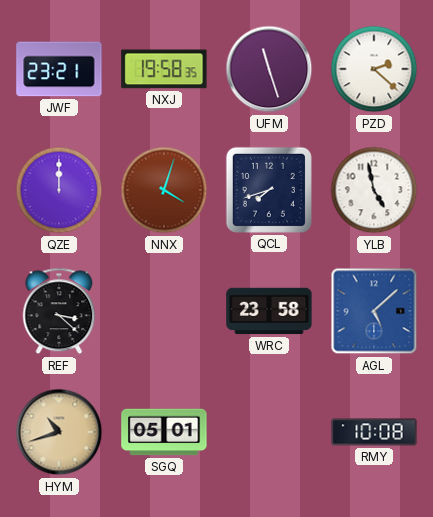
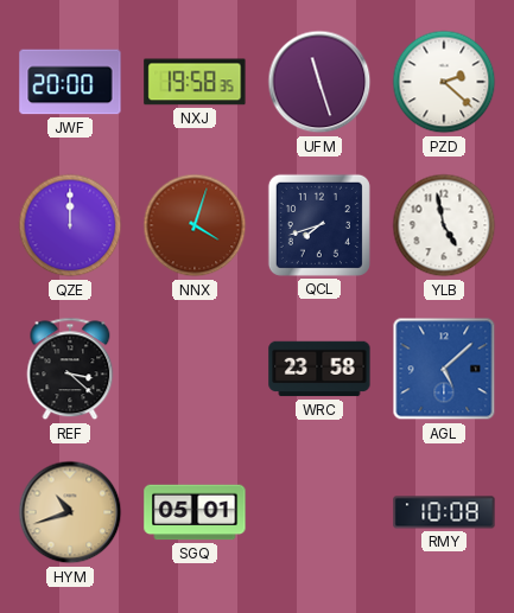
JWF: 23:21 -> 20:00 (70, 82)
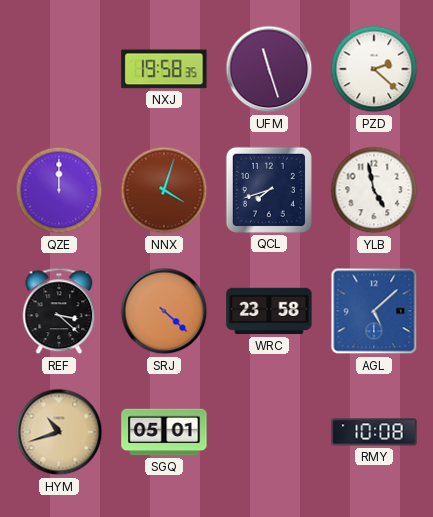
JWF: 20:00 -> none (70, 82)
SRJ: none -> 4:22 (164, 311)
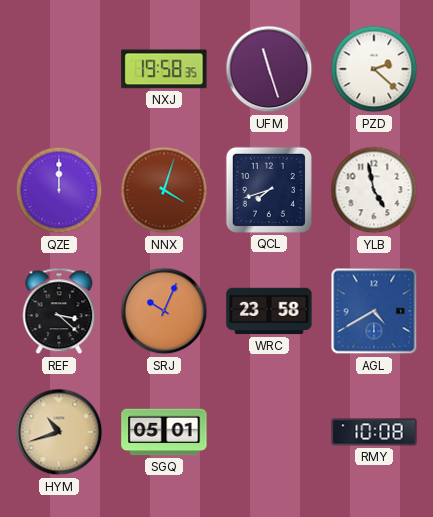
SRJ: 4:22 -> 10:04 (164, 311)
AGL: 5:08 -> 4:40 (374, 311)
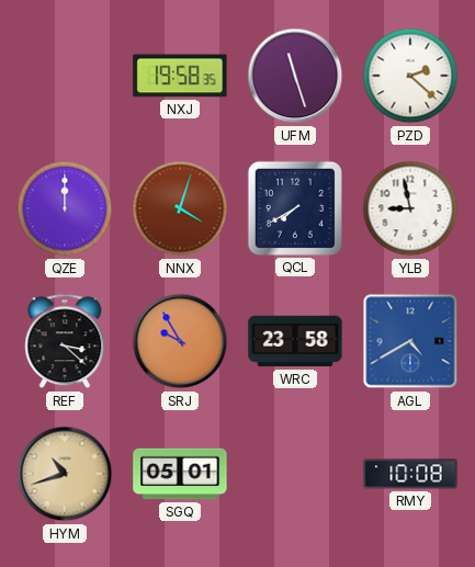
QCL: 7:42 -> 7:40 (295, 208)
YLB: 4:58 -> 8:58 (410, 208)
SRJ: 10:04 -> 9:55 (180, 341)
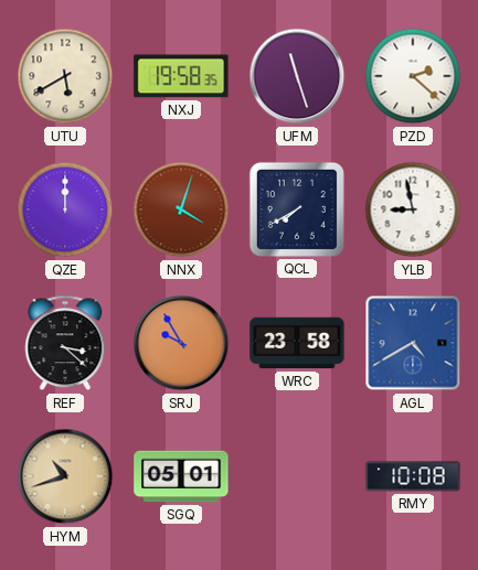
UTU: none -> 5:40 (65, 76)
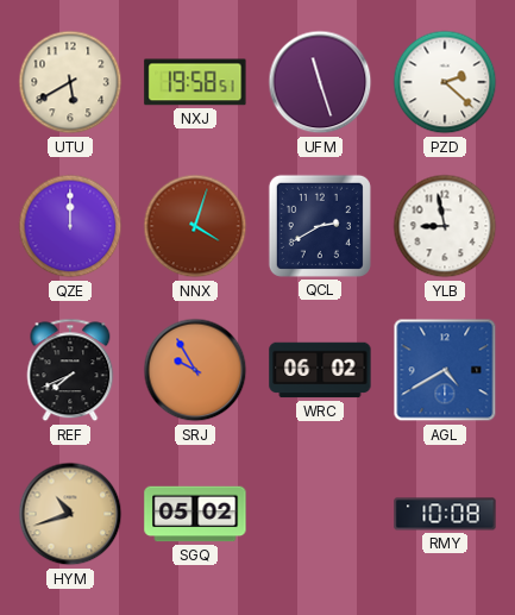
NXJ: 19:58:35 -> 19:58:51 (195, 82)
QCL: 7:40 -> 2:40 (320, 226)
REF: 3:22 -> 7:41 (70, 370)
WRC: 23:58 -> 06:02 (320, 370)
SGQ: 05:01 -> 05:02 (195, 514)
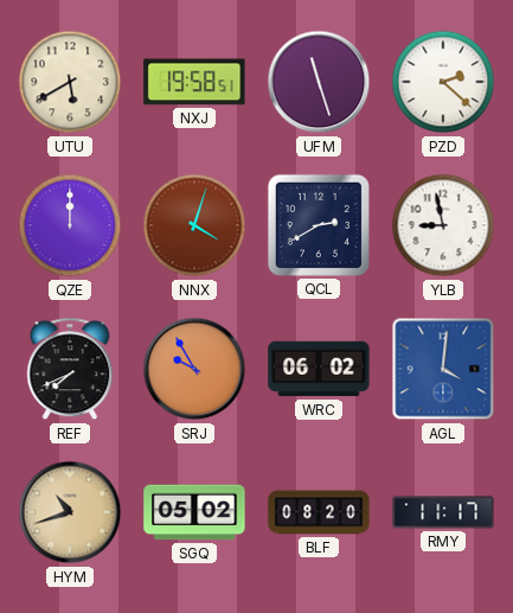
AGL: 4:40 -> 4:01 (443, 369)
BLF: none -> 08:20 (319, 512)
RMY: 10:08 -> 11:17 (443, 512)
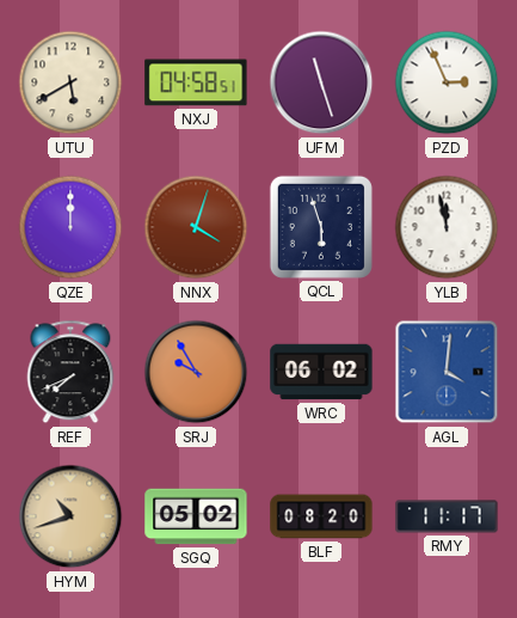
NXJ: 19:58 -> 04:58 (196, 82)
PZD: 2:22 -> 2:56 (447, 82)
QCL: 2:40 -> 5:57 (321, 227)
YLB: 8:58 -> 11:58 (447, 227)
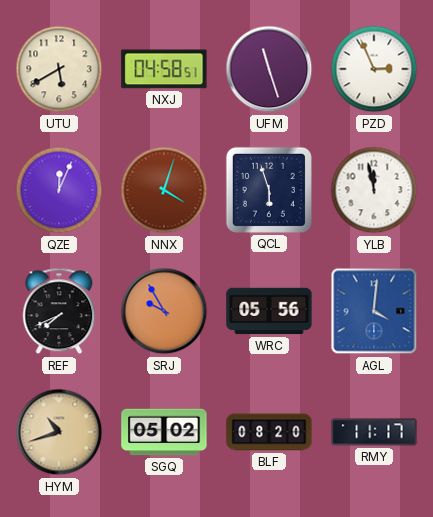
QZE: 12:00 -> 12:04 (59, 190)
WRC: 06:02 -> 05:56 (269, 311)
